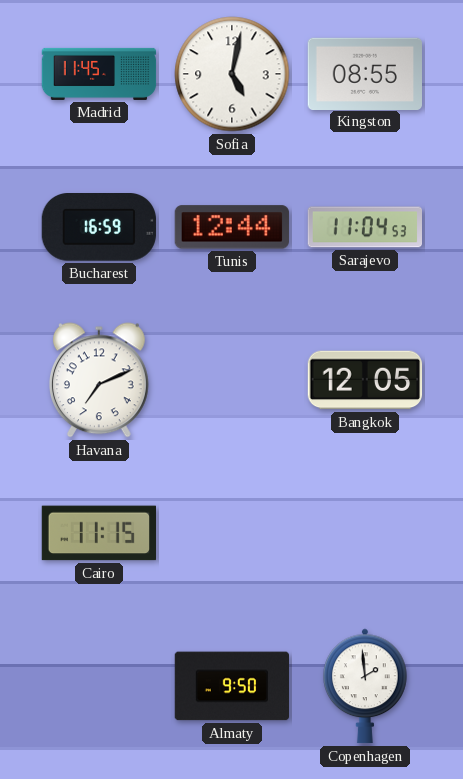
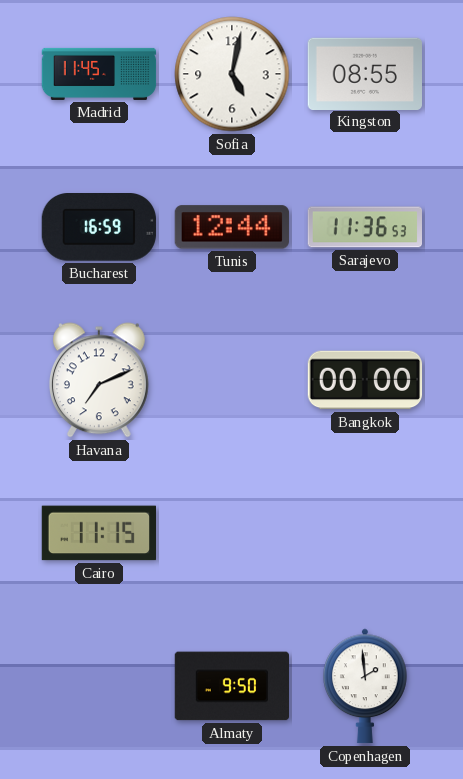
Sarajevo: 11:04 -> 11:36 (364, 227)
Bangkok: 12:05 -> 00:00 (365, 380)
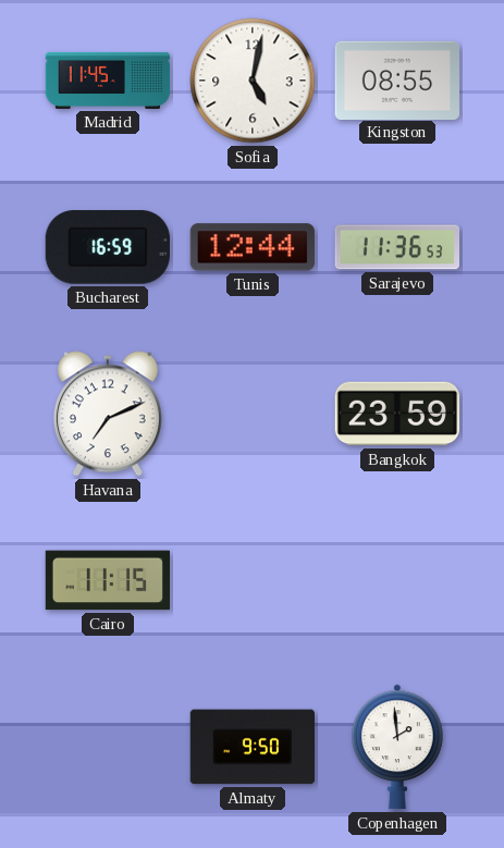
Bangkok: 00:00 -> 23:59 (397, 414)
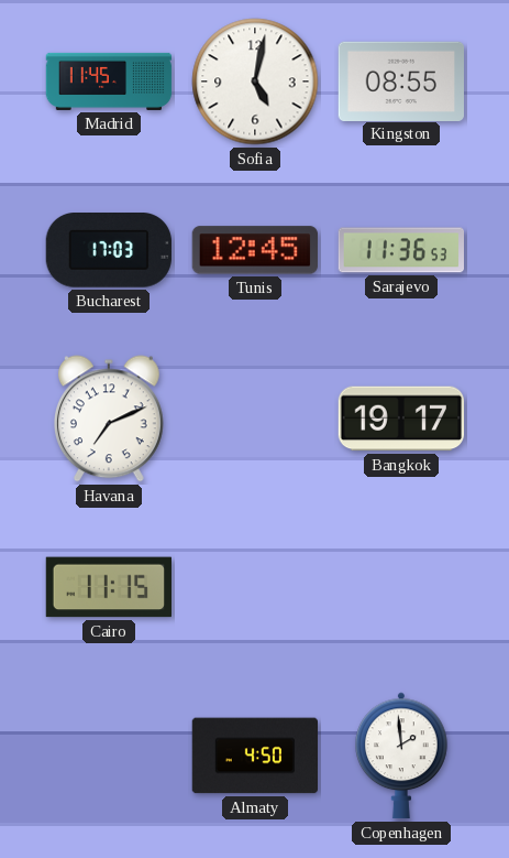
Bucharest: 16:59 -> 17:03 (109, 251)
Tunis: 12:44 -> 12:45 (255, 250)
Bangkok: 23:59 -> 19:17 (401, 419)
Almaty: 9:50 -> 4:50 (255, 756)
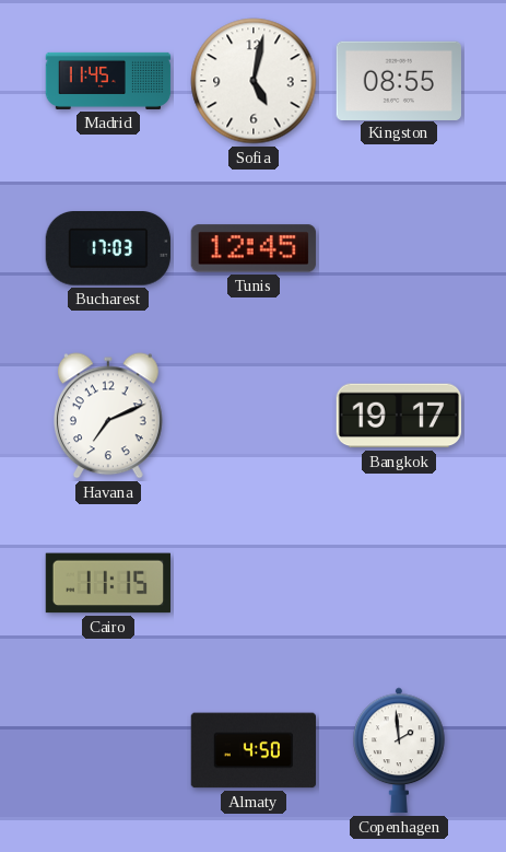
Sarajevo: 11:36 -> none (400, 250)
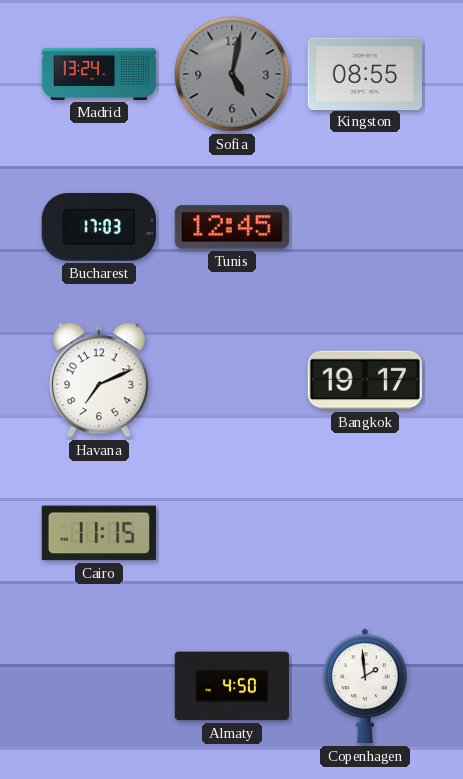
Madrid: 11:45 -> 13:24 (99, 74)
Sofia dial: white -> grey (232, 74)
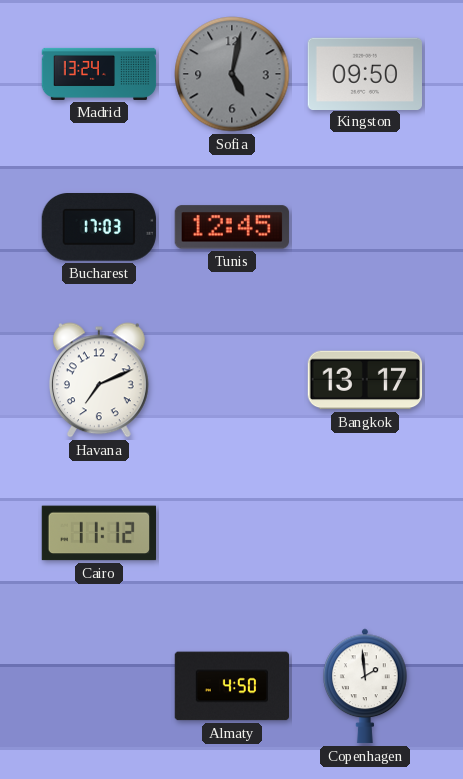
Kingston: 08:55 -> 09:50 (364, 73)
Bangkok: 19:17 -> 13:17 (365, 380)
Cairo: 11:15 -> 11:12 (98, 533)
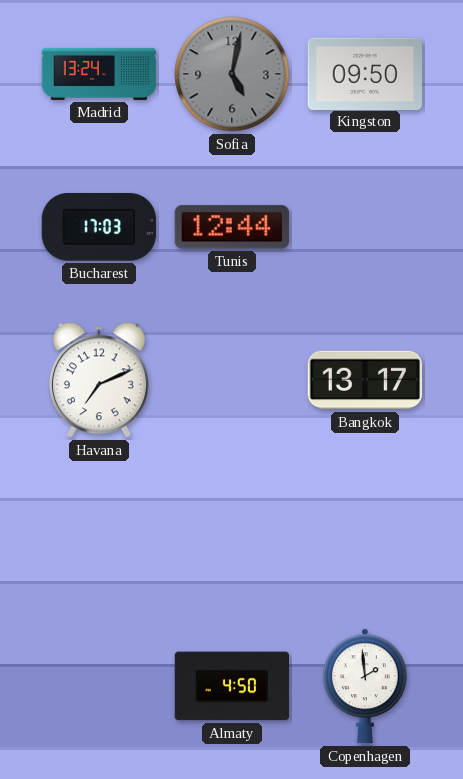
Tunis: 12:45 -> 12:44 (232, 227)
Cairo: 11:12 -> none (98, 533)
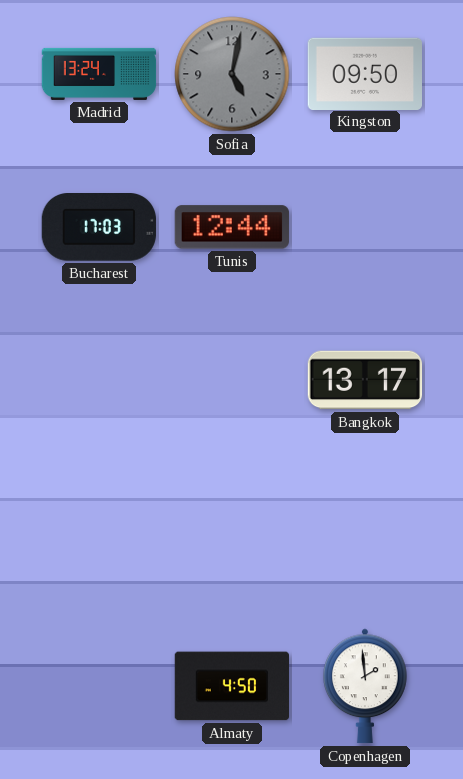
Havana: 7:11 -> none (99, 380)
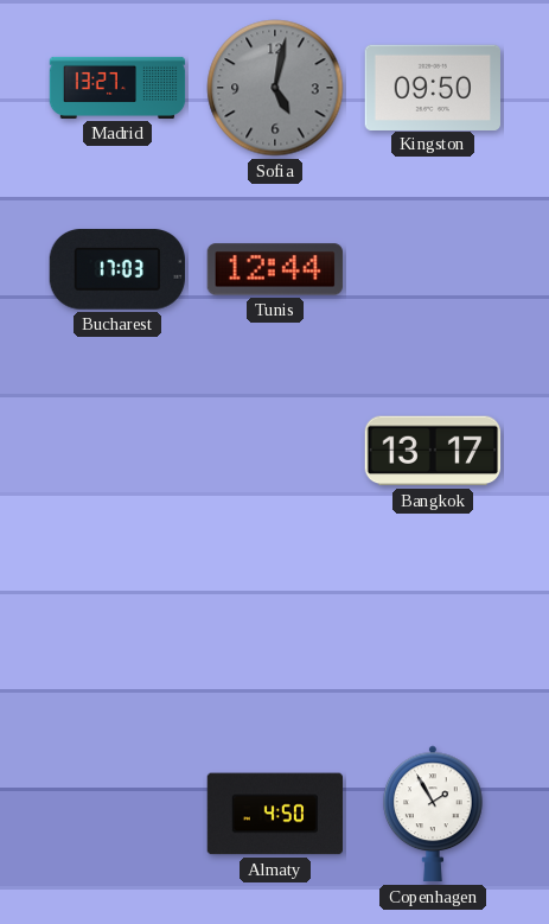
Madrid: 13:24 -> 13:27 (117, 88)
Copenhagen: 1:59 -> 1:55 (433, 814)
